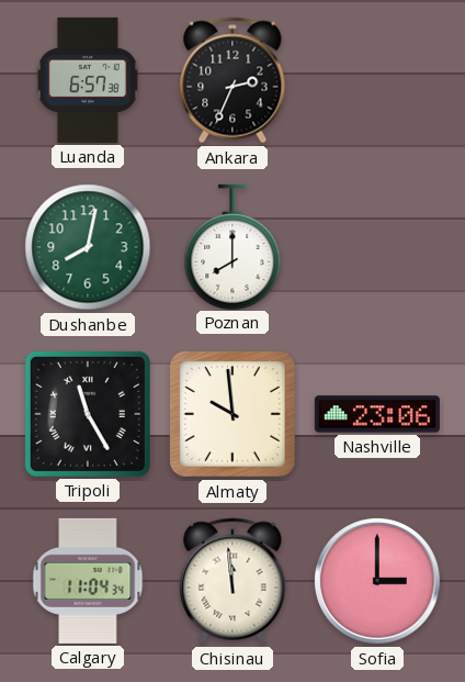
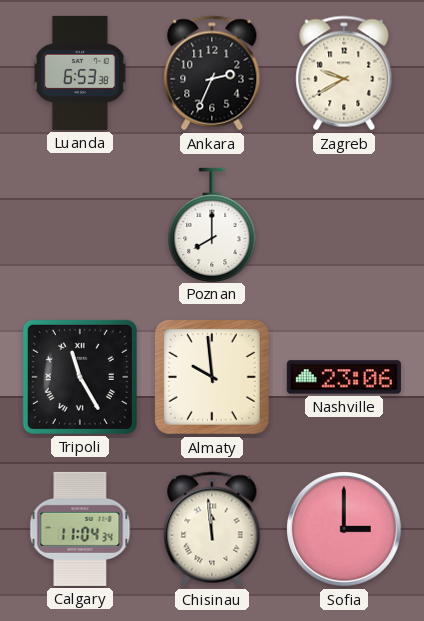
Luanda: 6:57 -> 6:53 (80, 73)
Zagreb: none -> 9:40 (344, 73)
Dushanbe: 8:02 -> none (88, 247)
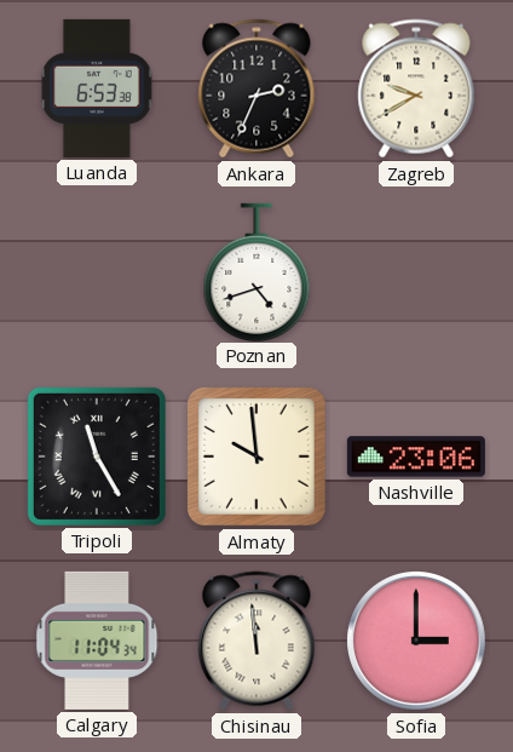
Poznan: 8:00 -> 4:42 (256, 271)
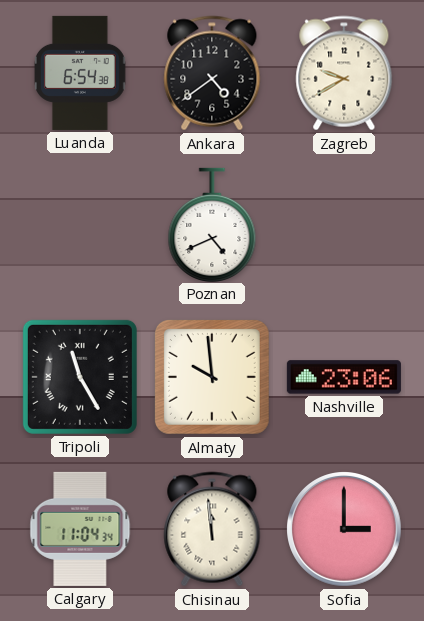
Luanda: 6:53 -> 6:54 (80, 73)
Ankara: 2:34 -> 4:39 (212, 73)
Poznan: 4:42 -> 4:41 (212, 224)
